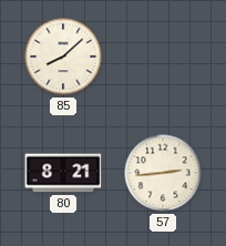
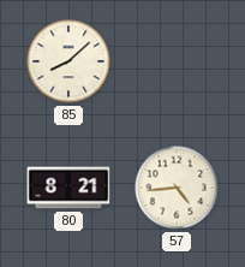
57: 2:44 -> 4:44 (177, 188)
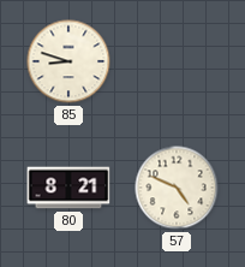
85: 8:08 -> 8:48 (68, 61)
57: 4:44 -> 4:49 (177, 188)
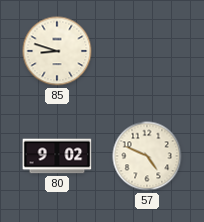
80: 8:21 -> 9:02 (57, 156)
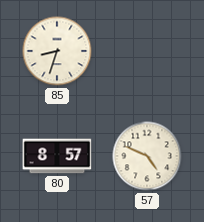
85: 8:48 -> 8:33 (57, 51)
80: 9:02 -> 8:57 (57, 156)
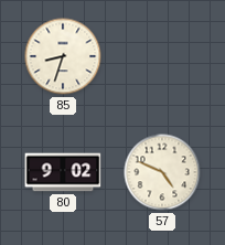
80: 8:57 -> 9:02 (63, 172)
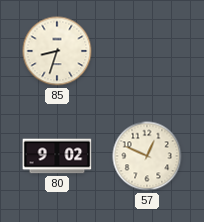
57: 4:49 -> 12:49 (147, 156)
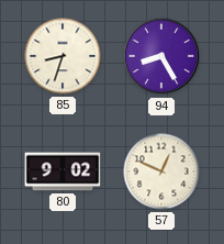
94: none -> 8:25 (161, 56)
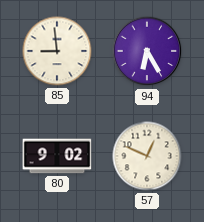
85: 8:33 -> 8:59 (57, 51)
94: 8:25 -> 6:25 (147, 51)
